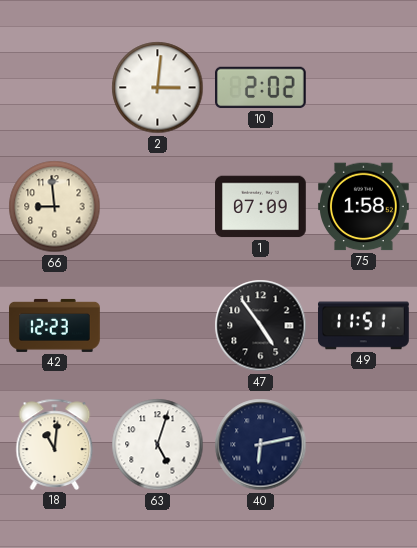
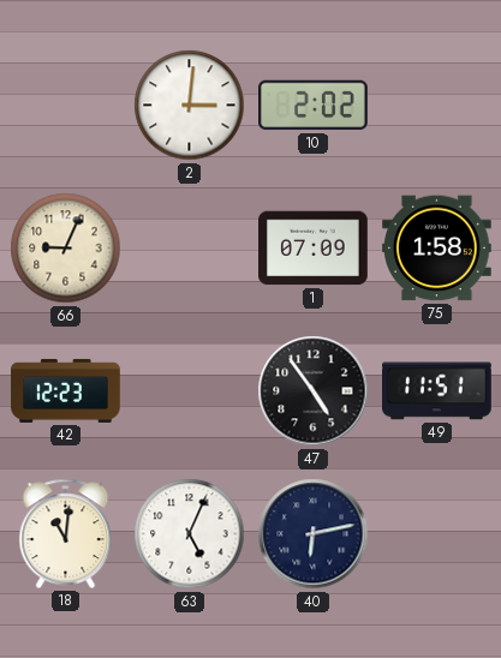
66: 8:59 -> 9:04 (66, 249)
63: 5:03 -> 5:04 (190, 534)
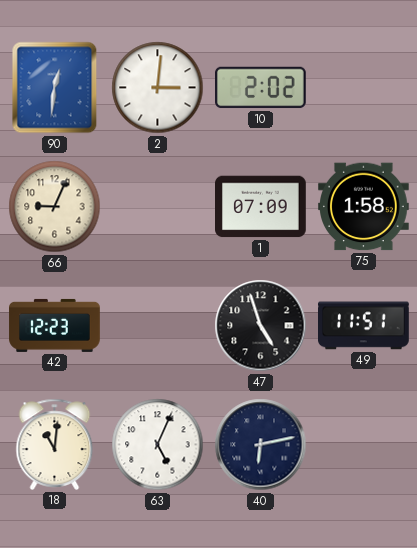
90: none -> 12:31 (55, 88)
47: 4:54 -> 4:57 (261, 326)
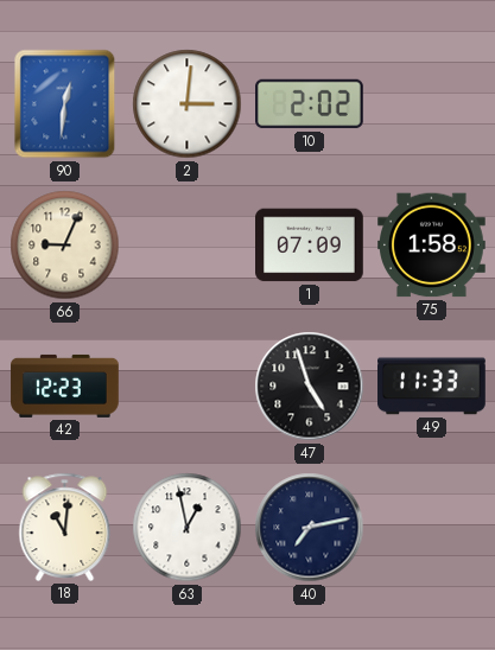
49: 11:51 -> 11:33 (432, 387)
63: 5:04 -> 12:58 (188, 528)
40: 6:13 -> 7:13 (310, 528)
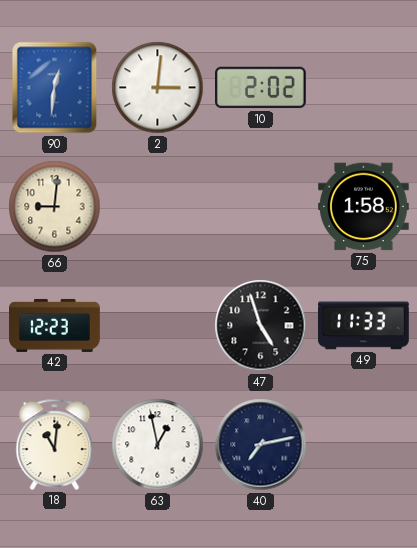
66: 9:04 -> 9:01 (55, 207)
1: 07:09 -> none (310, 246)
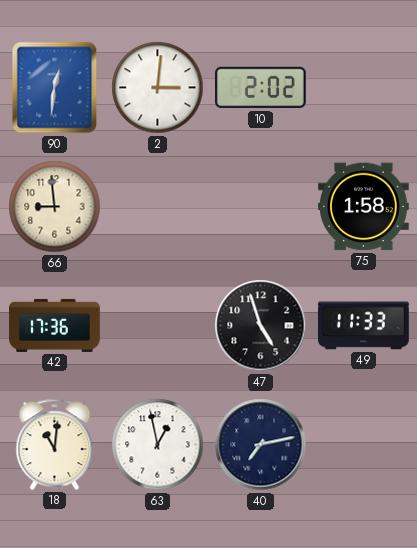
66: 9:01 -> 8:59 (55, 207)
42: 12:23 -> 17:36 (55, 325)
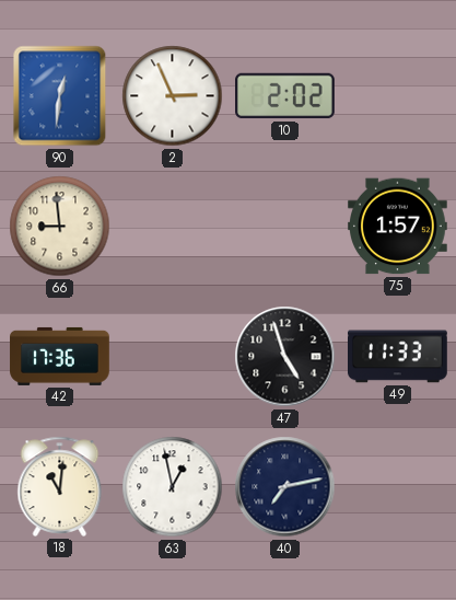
2: 3:01 -> 2:56 (173, 96)
75: 1:58 -> 1:57 (398, 227)
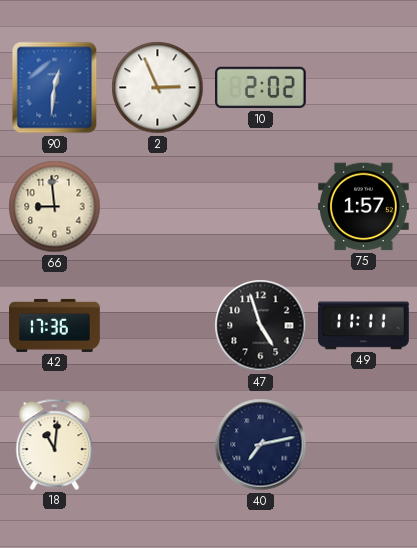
49: 11:33 -> 11:11 (364, 326)
63: 12:58 -> none (173, 487)
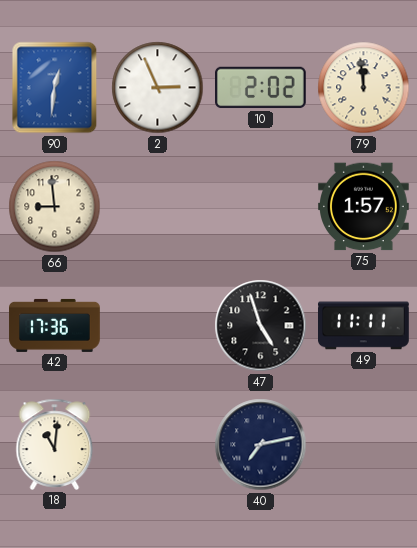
79: none -> 11:59 (364, 88)
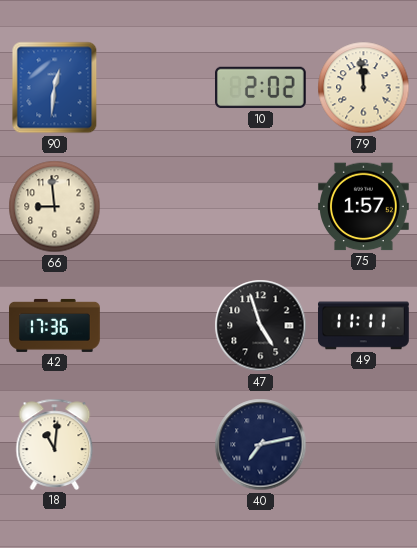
2: 2:56 -> none (158, 88)
